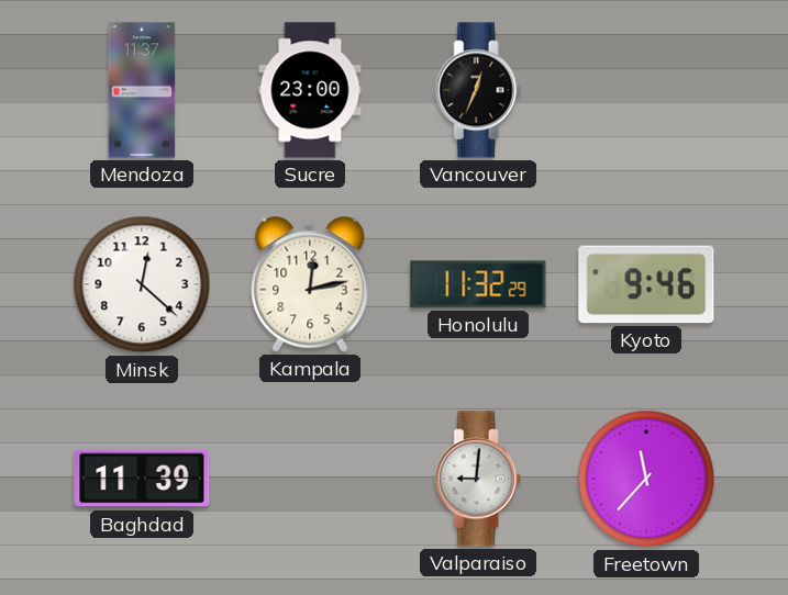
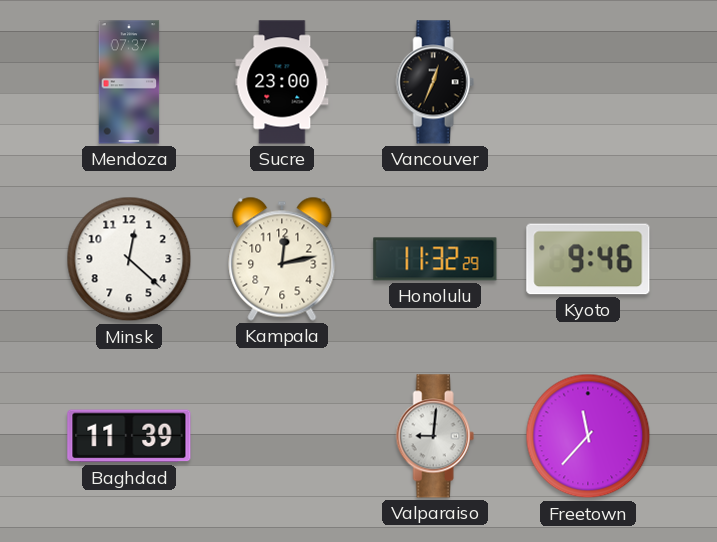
Mendoza: 11:37 -> 07:37 (129, 82)
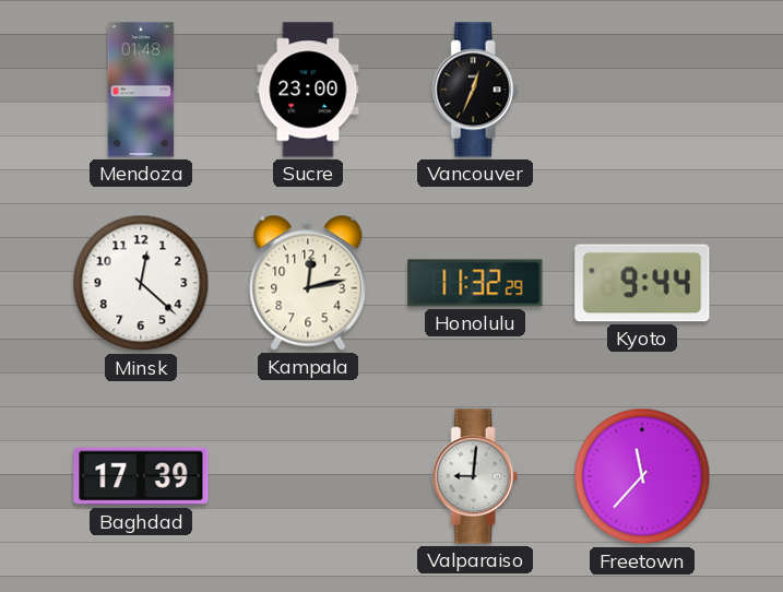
Mendoza: 07:37 -> 01:48 (141, 90)
Kyoto: 9:46 -> 9:44 (642, 283)
Baghdad: 11:39 -> 17:39 (141, 476)
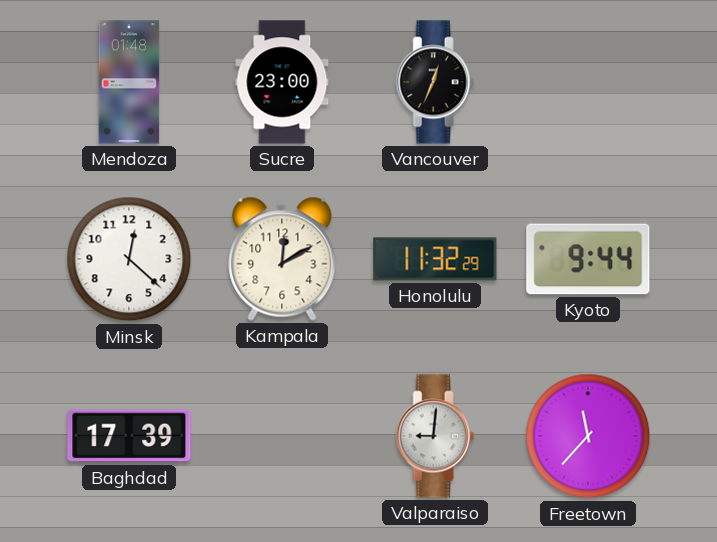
Kampala: 12:13 -> 12:10 (282, 259)
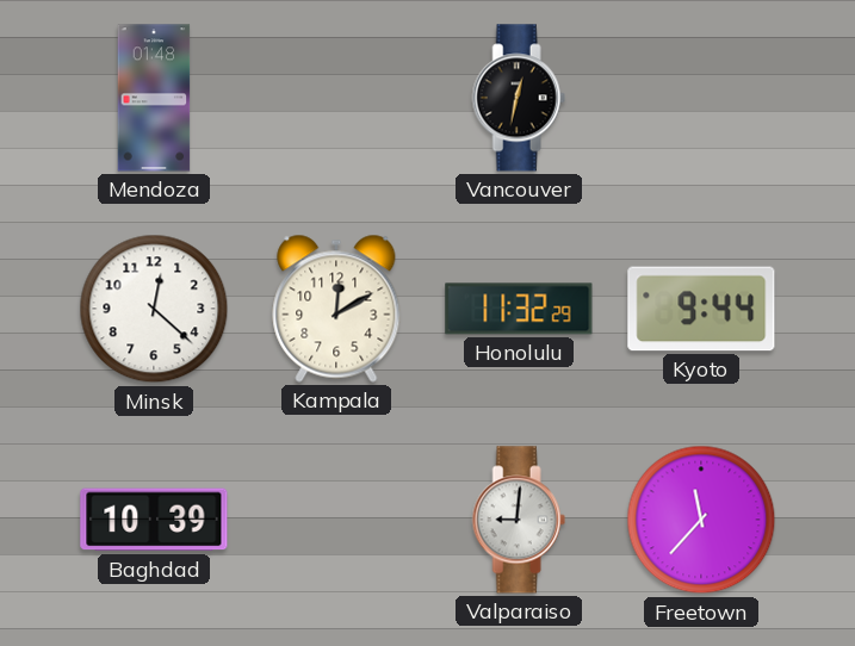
Sucre: 23:00 -> none (282, 82)
Vancouver: 12:34 -> 12:32 (519, 98)
Baghdad: 17:39 -> 10:39 (154, 520)
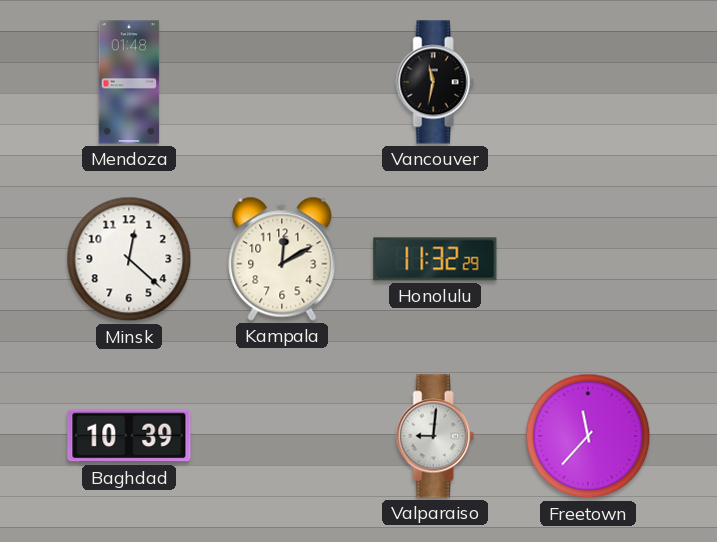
Vancouver: 12:32 -> 11:32 (435, 82)
Kyoto: 9:44 -> none (701, 309)
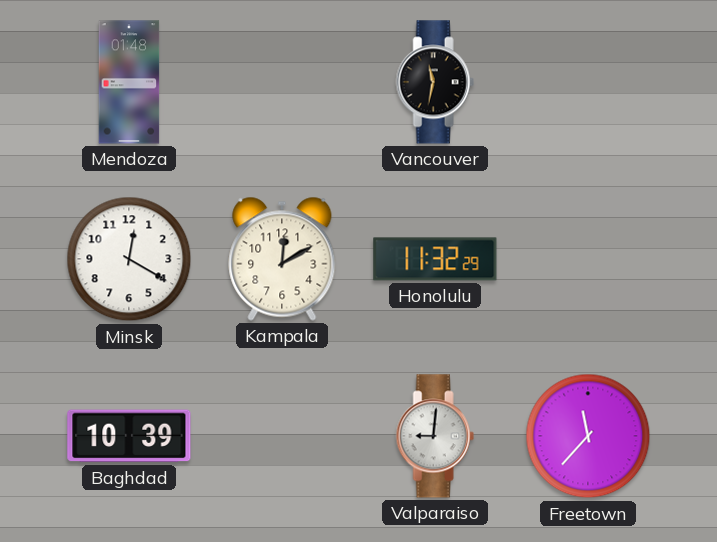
Minsk: 12:22 -> 12:20 (129, 259)
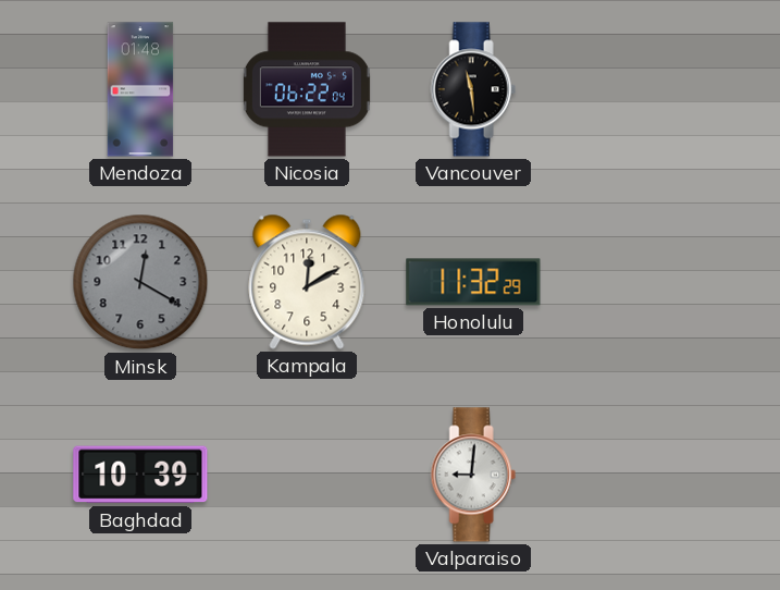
Nicosia: none -> 06:22 (307, 89)
Vancouver: 11:32 -> 11:29 (473, 89)
Minsk dial: white -> grey (140, 282)
Freetown: 11:37 -> none (588, 436)
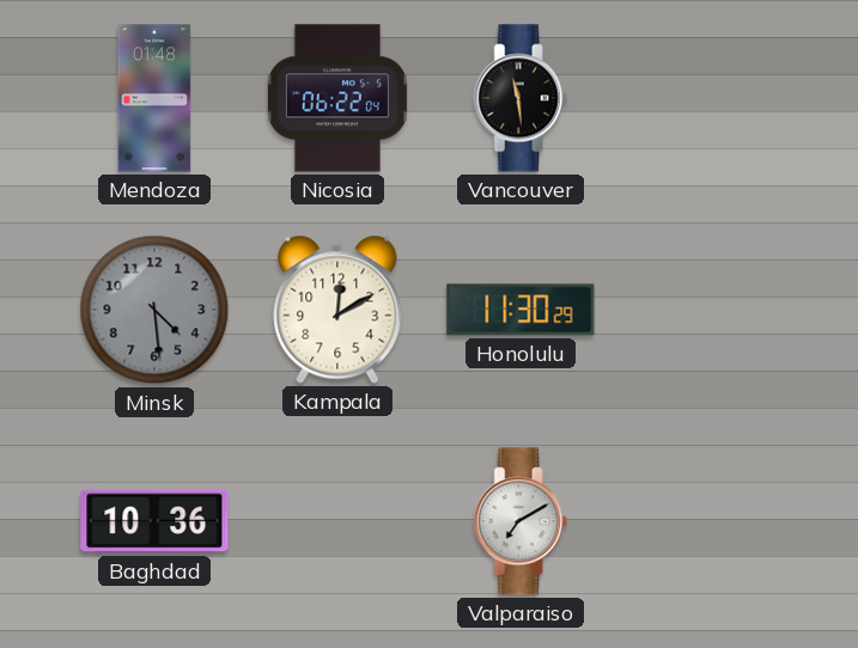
Minsk: 12:20 -> 4:29 (154, 310)
Honolulu: 11:32 -> 11:30 (521, 310)
Baghdad: 10:39 -> 10:36 (154, 521)
Valparaiso: 9:01 -> 7:10 (521, 521)
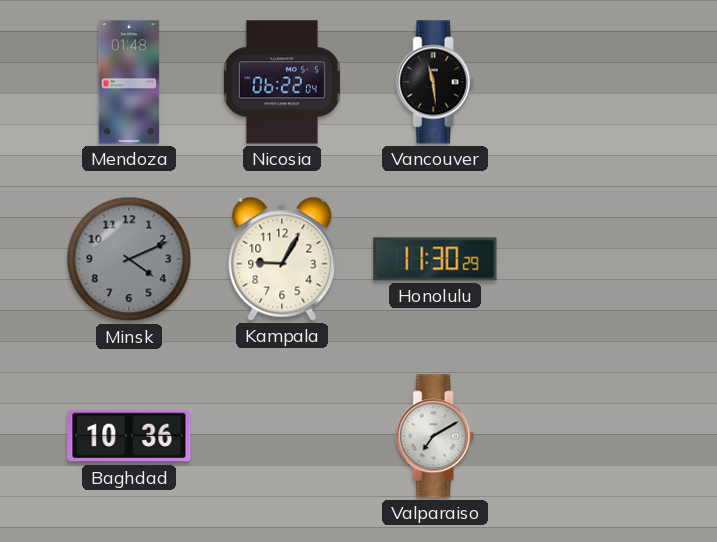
Minsk: 4:29 -> 4:11 (129, 259)
Kampala: 12:10 -> 9:05 (282, 259)
